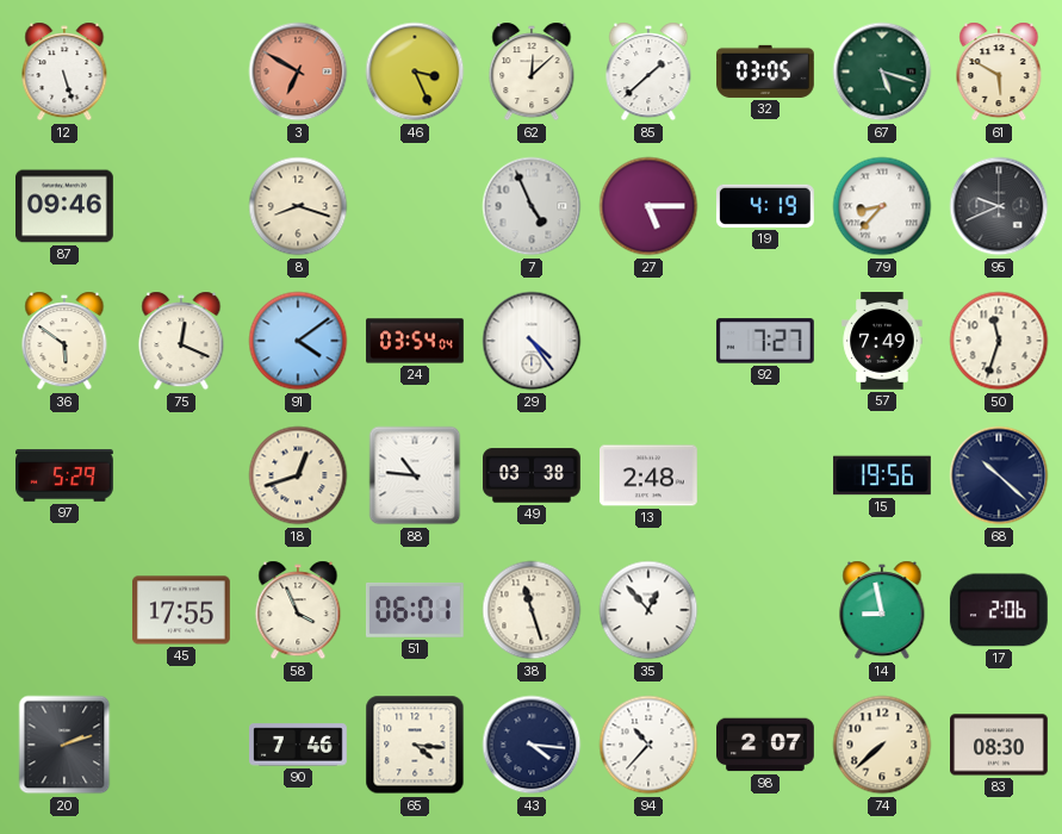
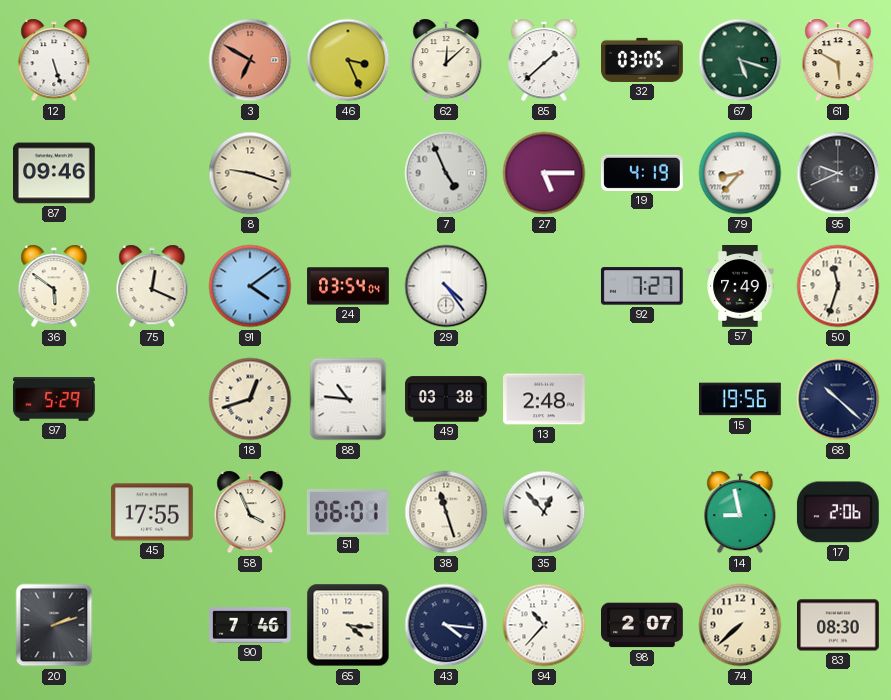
8: 8:18 -> 9:18 (250, 173)
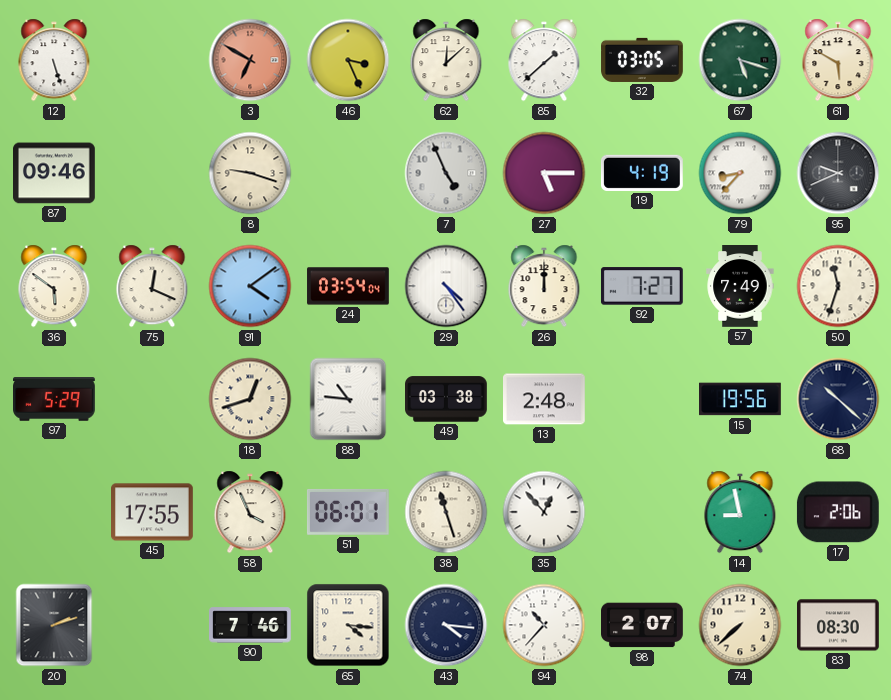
26: none -> 12:00 (544, 286)
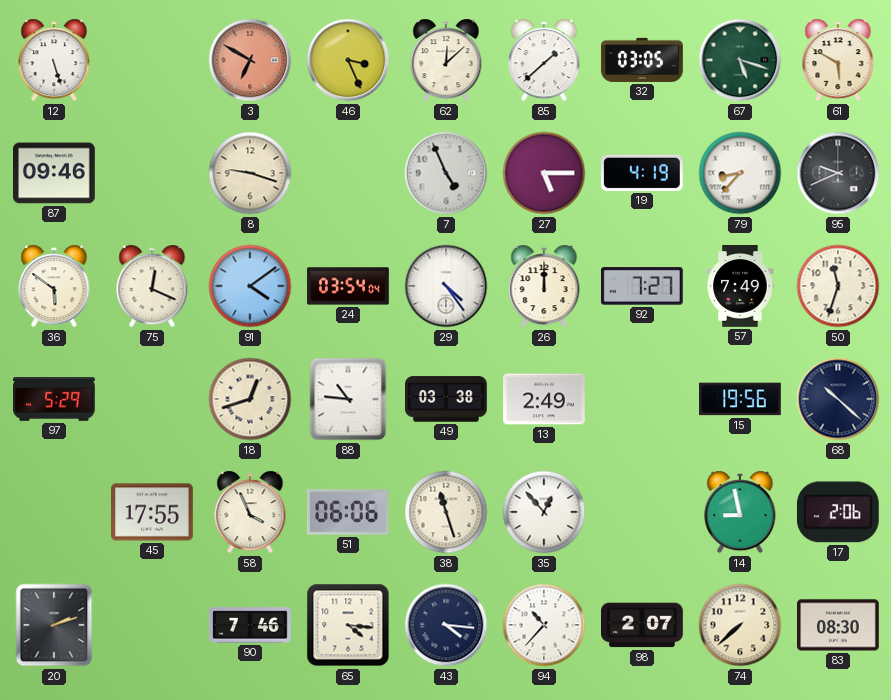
13: 2:48 -> 2:49 (545, 399)
51: 06:01 -> 06:06 (348, 512)
